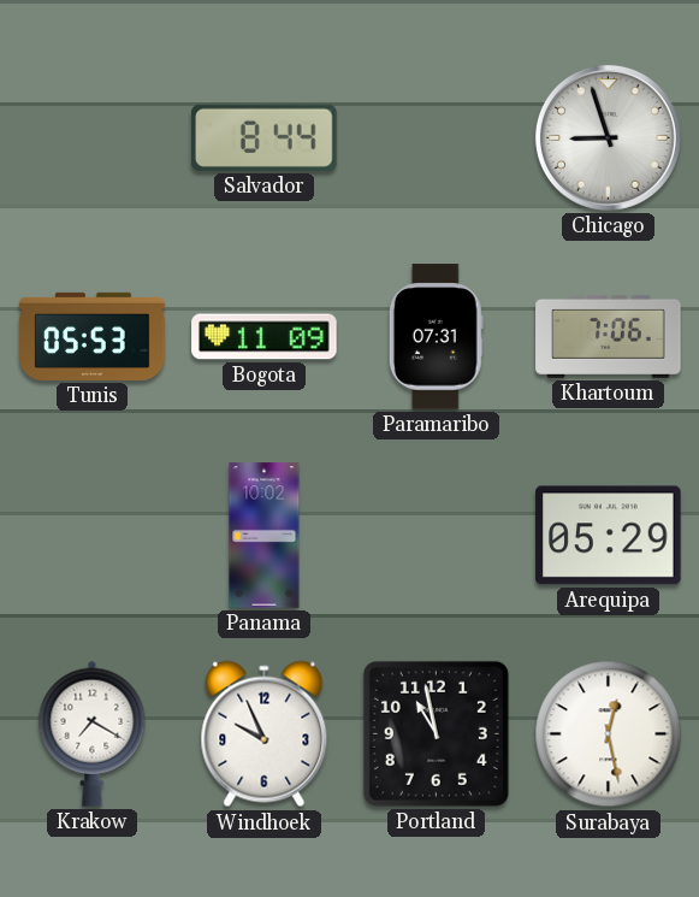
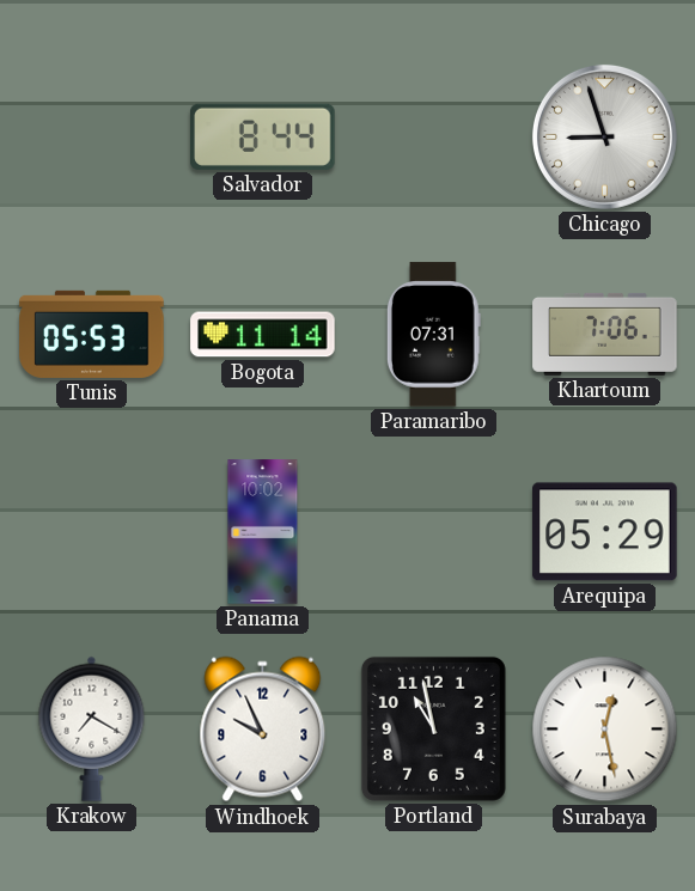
Bogota: 11:09 -> 11:14 (263, 335)
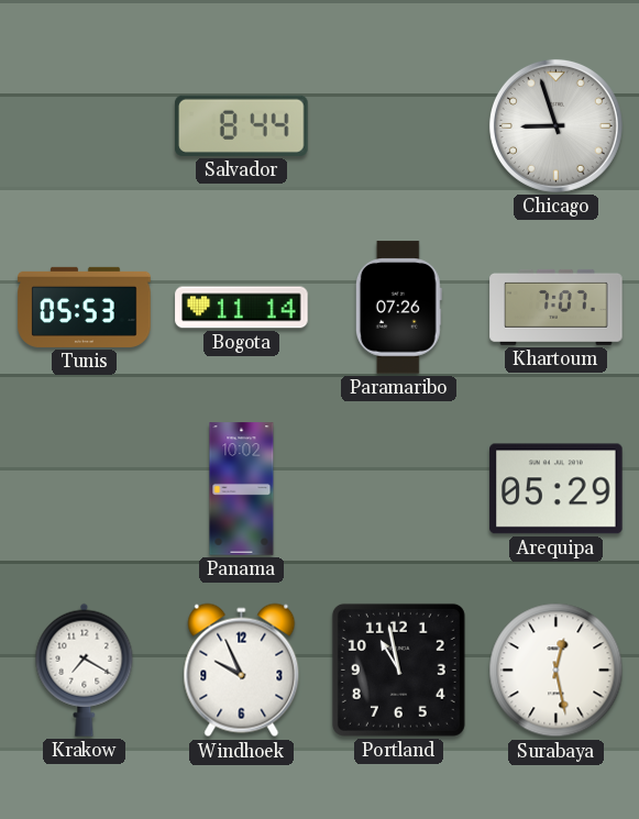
Paramaribo: 07:31 -> 07:26 (398, 308)
Khartoum: 7:06 -> 7:07 (557, 307)
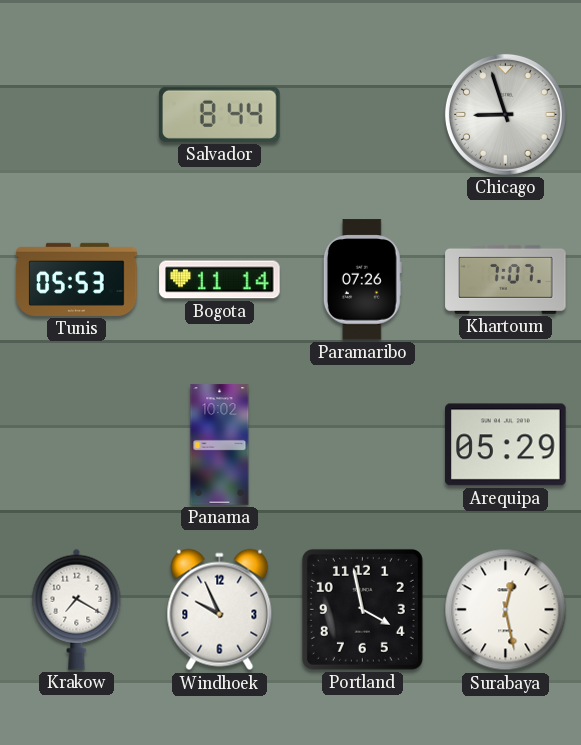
Portland: 10:58 -> 3:58 (362, 609)
